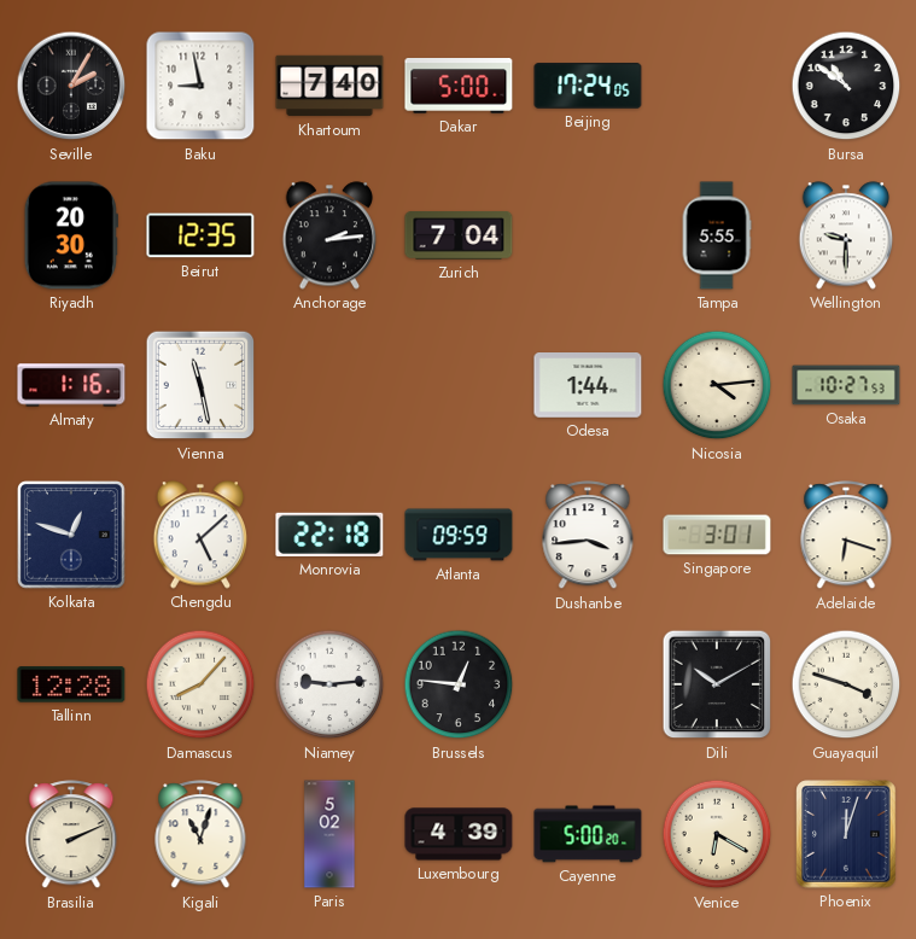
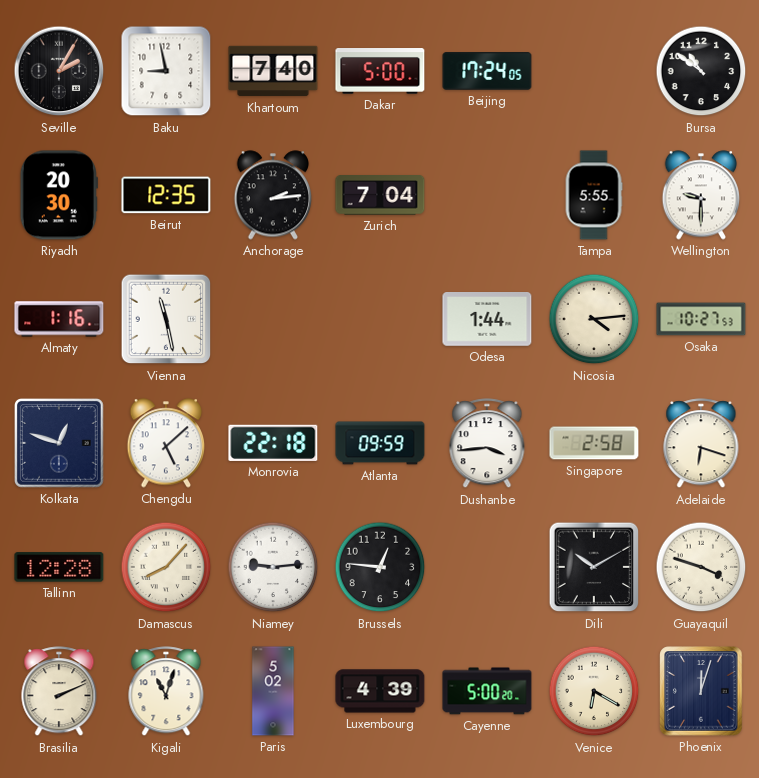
Singapore: 3:01 -> 2:58 (594, 443)
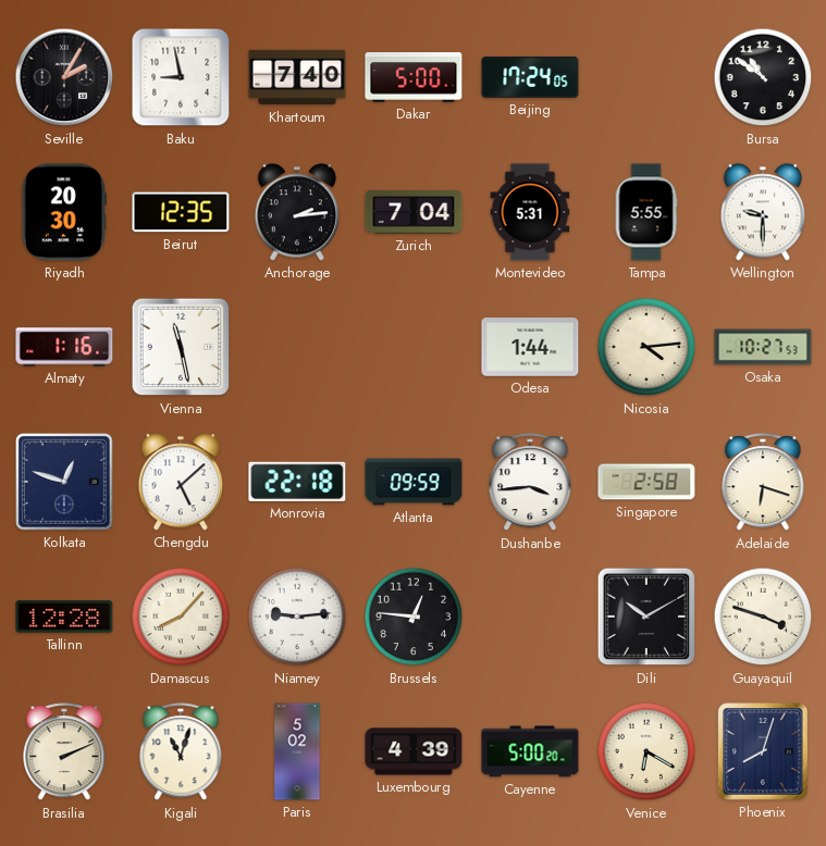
Montevideo: none -> 5:31 (530, 212)
Phoenix: 12:03 -> 8:03 (763, 751)
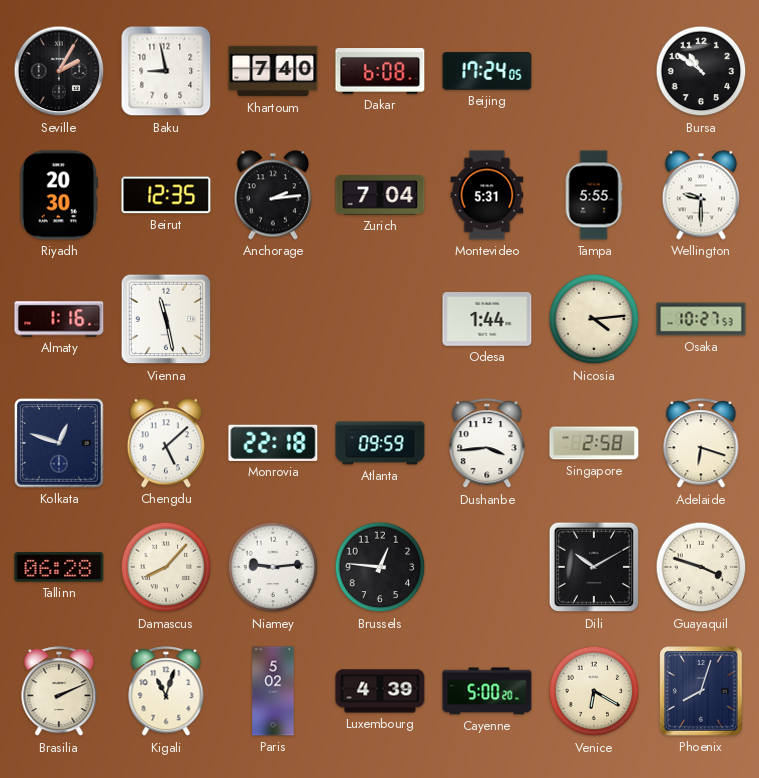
Dakar: 5:00 -> 6:08 (380, 71)
Tallinn: 12:28 -> 06:28 (59, 567)
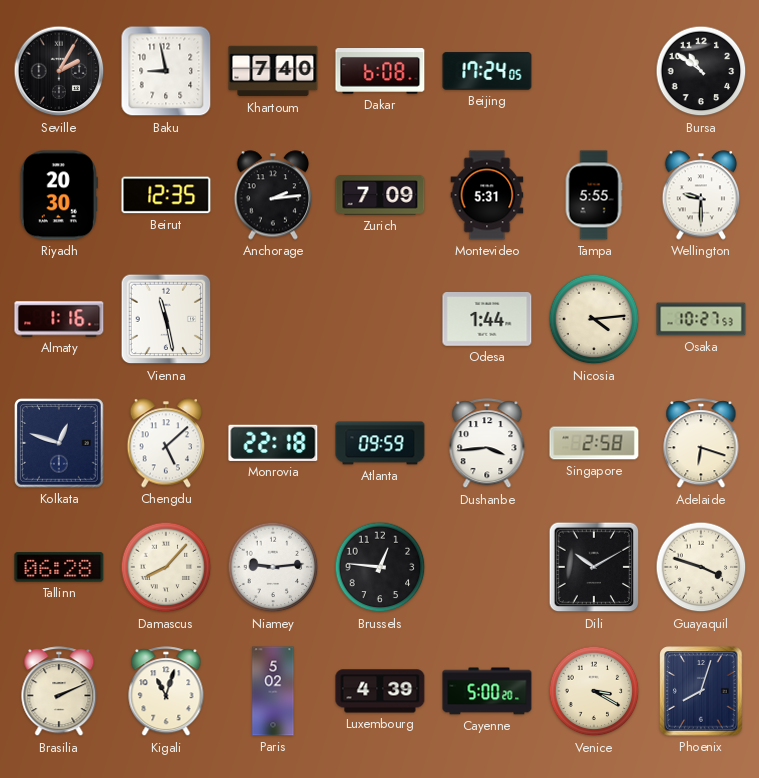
Zurich: 7:04 -> 7:09 (380, 195)
Venice: 6:20 -> 3:20 (594, 691)
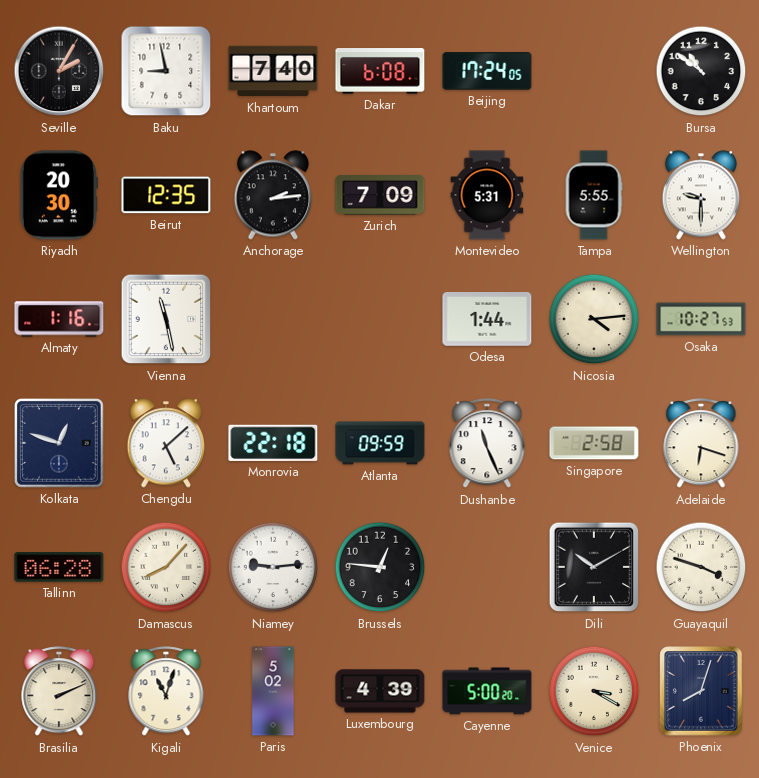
Dushanbe: 3:44 -> 11:26 (487, 444)
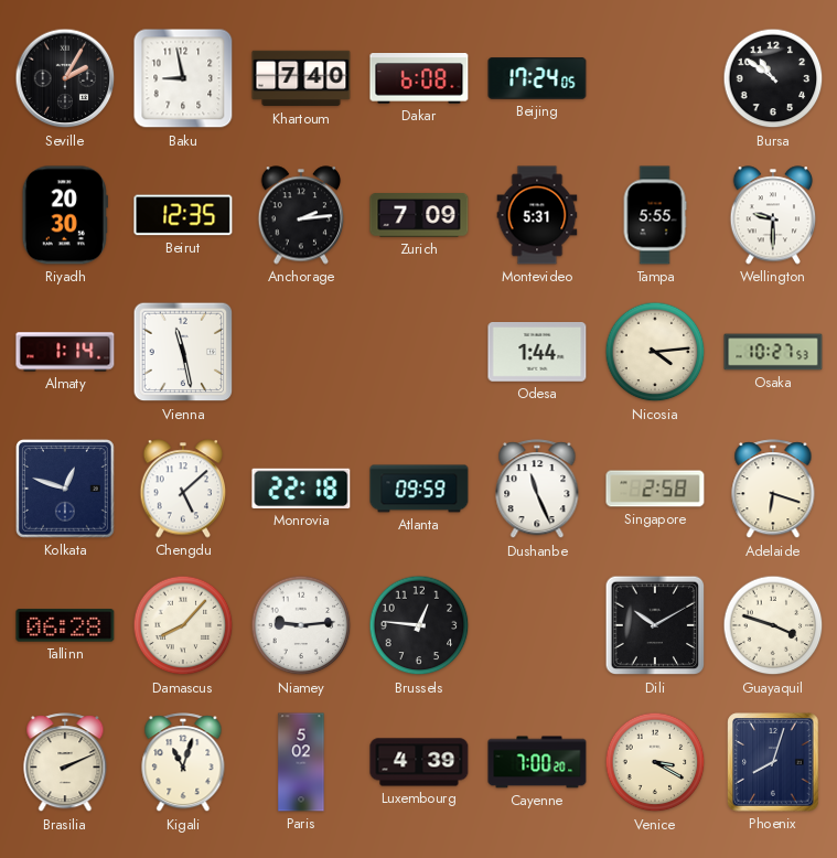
Almaty: 1:16 -> 1:14 (65, 352)
Cayenne: 5:00 -> 7:00 (537, 762)
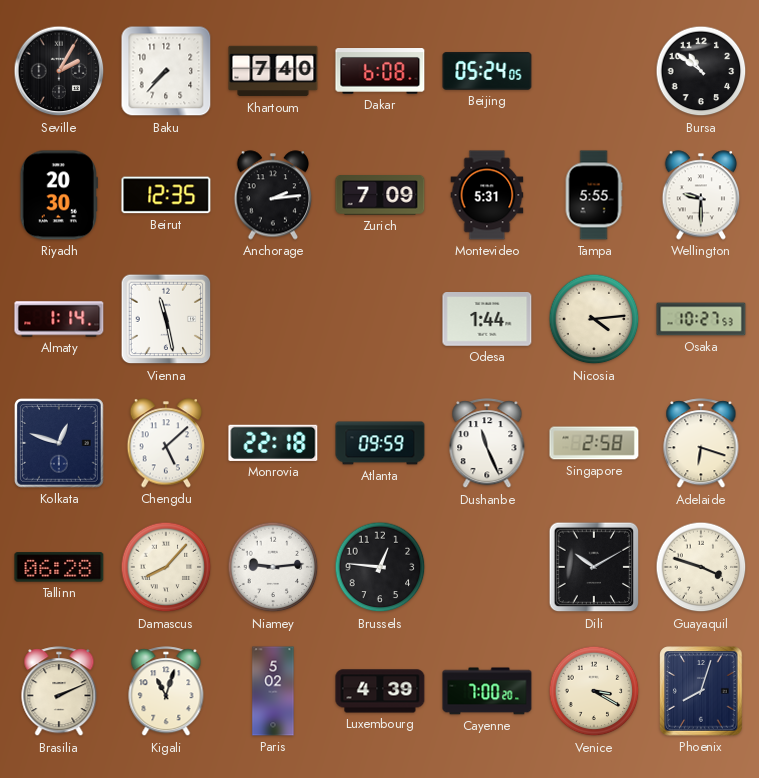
Baku: 8:58 -> 7:37 (166, 71)
Beijing: 17:24 -> 05:24 (487, 72)
